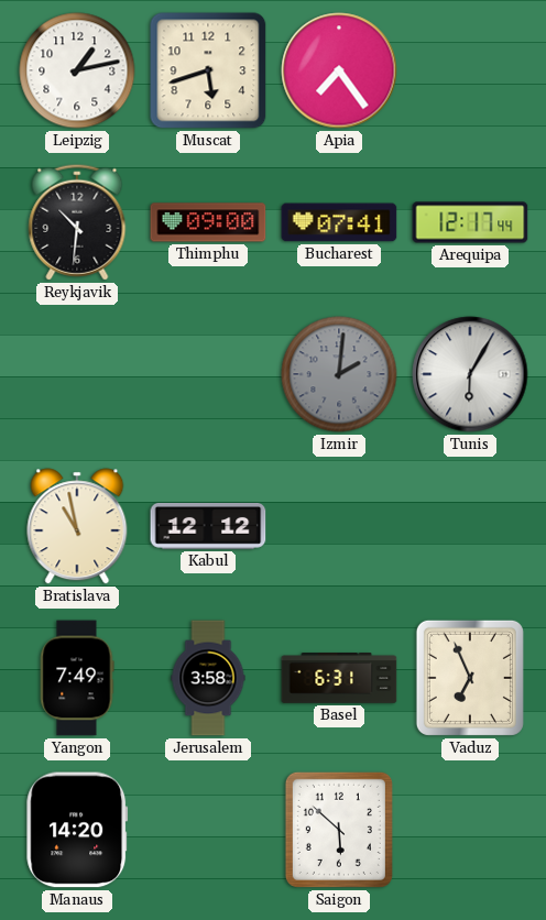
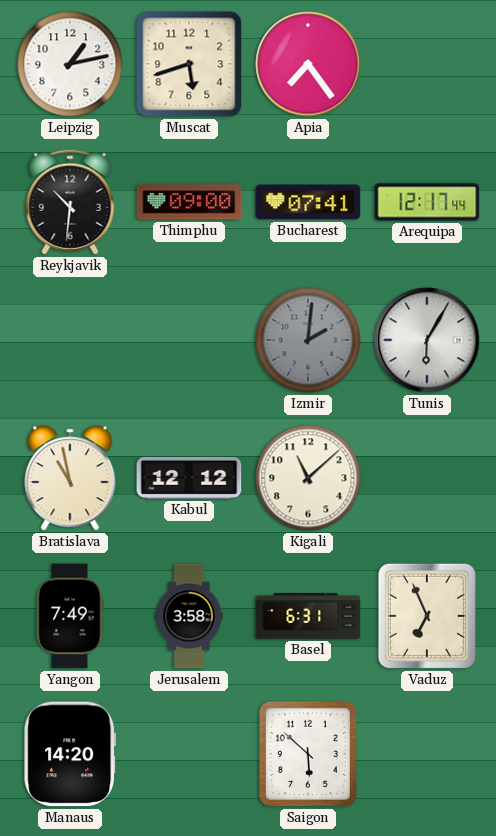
Kigali: none -> 11:08 (308, 478)
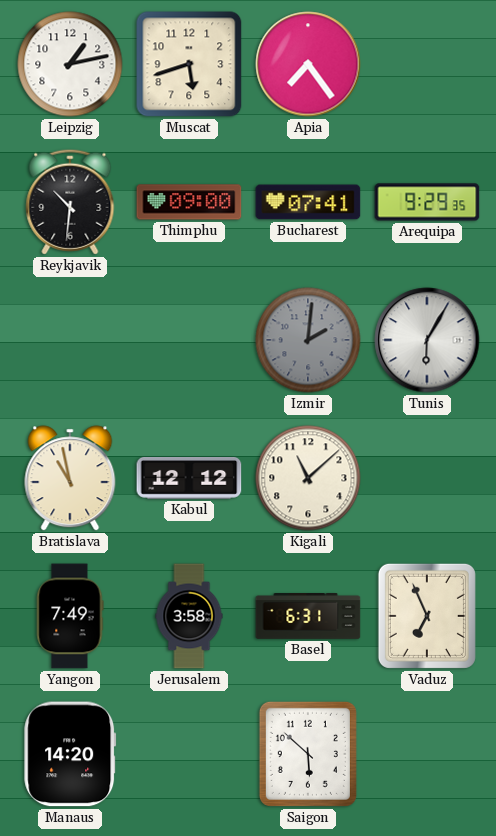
Arequipa: 12:17 -> 9:29 (427, 202)
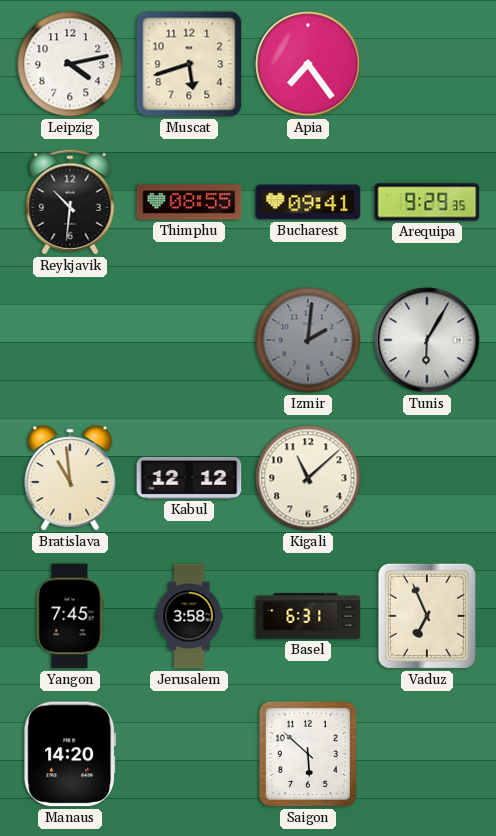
Leipzig: 1:13 -> 4:13 (70, 64)
Thimphu: 09:00 -> 08:55 (189, 202)
Bucharest: 07:41 -> 09:41 (308, 202)
Bratislava: 10:58 -> 10:59 (70, 478)
Yangon: 7:49 -> 7:45 (70, 616)
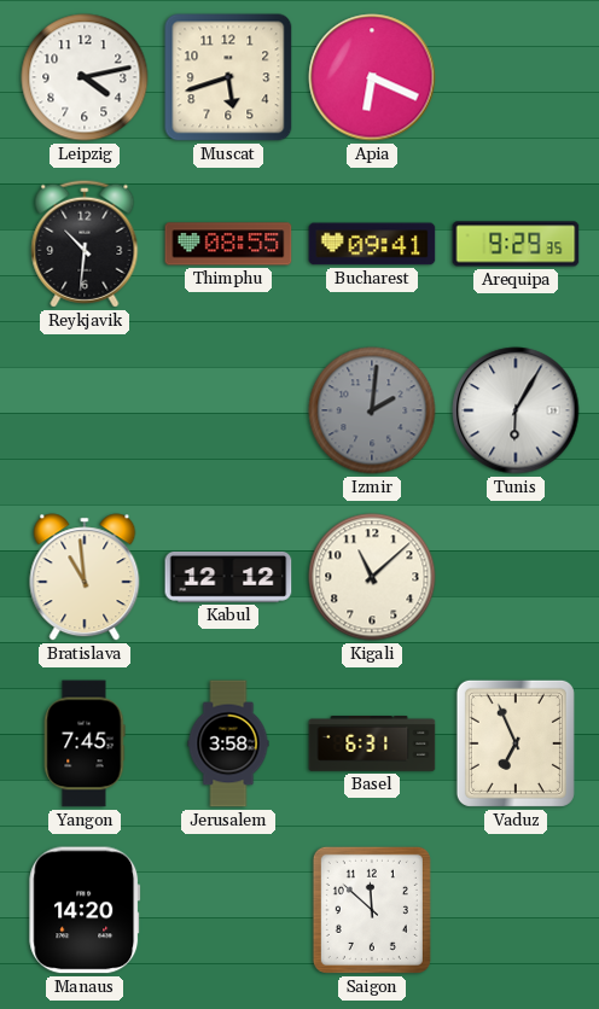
Apia: 7:24 -> 6:19 (372, 77)
Saigon: 5:52 -> 11:52 (372, 910)
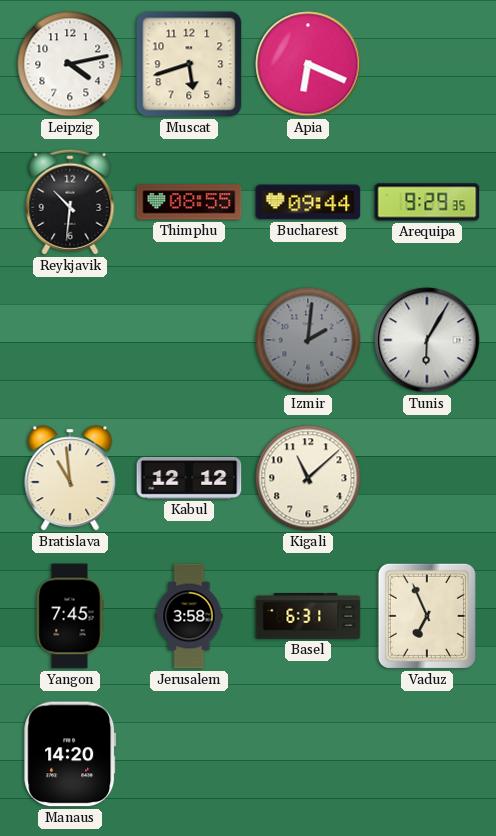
Bucharest: 09:41 -> 09:44 (308, 202)
Saigon: 11:52 -> none (372, 910)
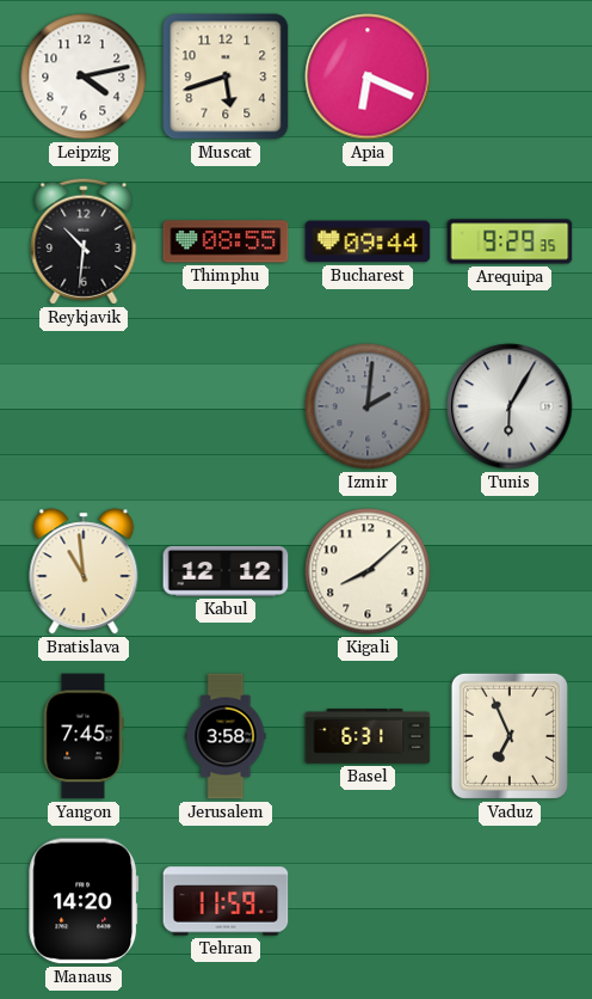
Kigali: 11:08 -> 8:08 (368, 571)
Tehran: none -> 11:59 (226, 901)
